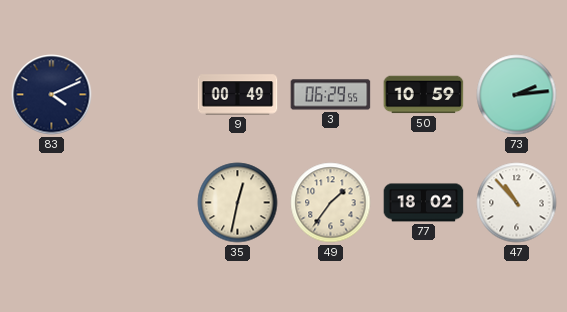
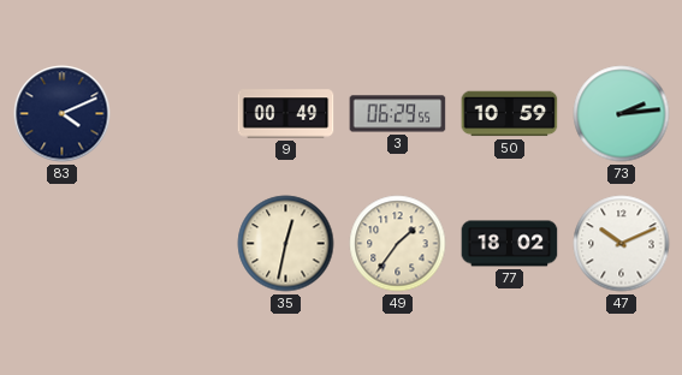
47: 10:53 -> 10:11 (622, 244)
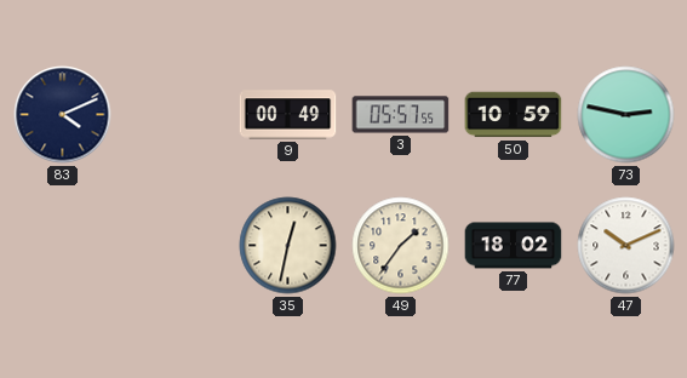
3: 06:29 -> 05:57 (401, 115)
73: 2:14 -> 2:47 (626, 115)
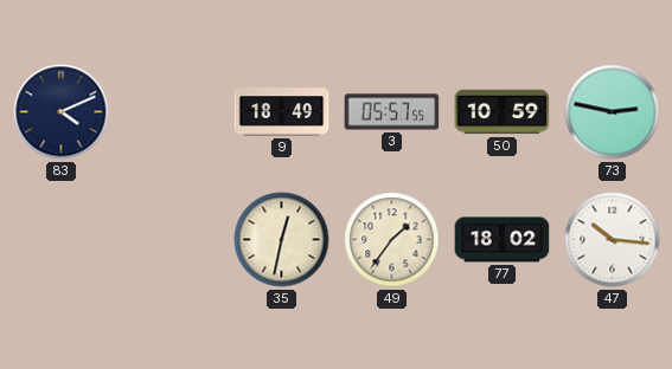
9: 00:49 -> 18:49 (282, 112)
47: 10:11 -> 10:16 (613, 240)
